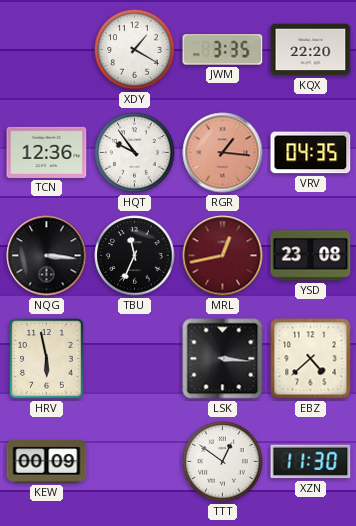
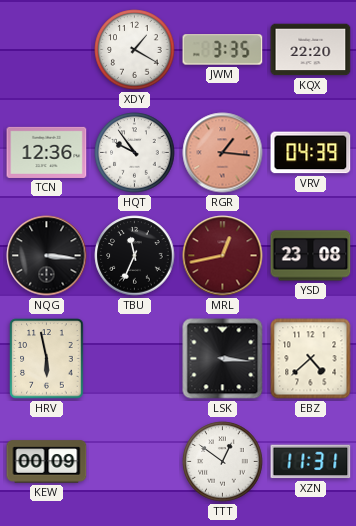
VRV: 04:35 -> 04:39 (311, 153)
XZN: 11:30 -> 11:31 (311, 462)
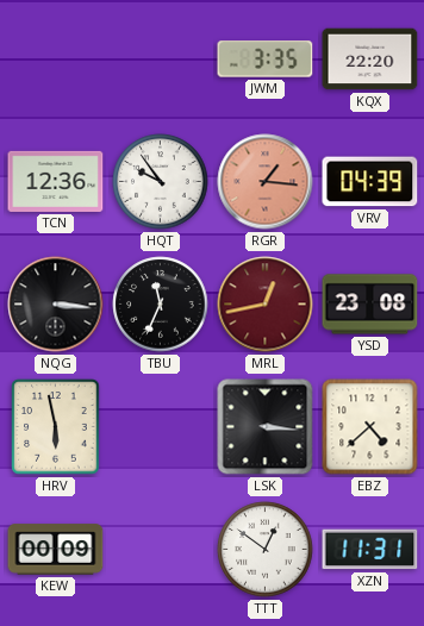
XDY: 1:20 -> none (135, 50)
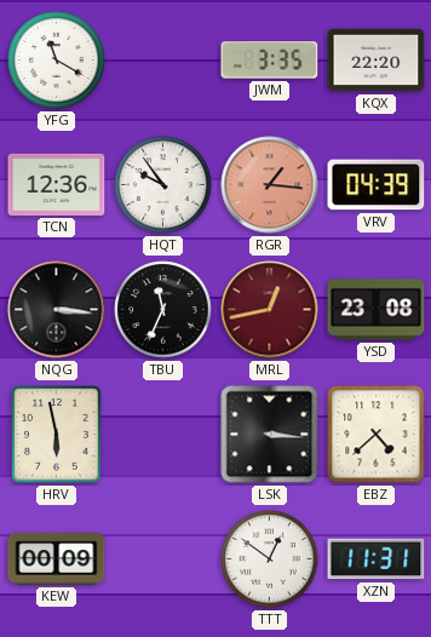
YFG: none -> 11:20 (57, 61)
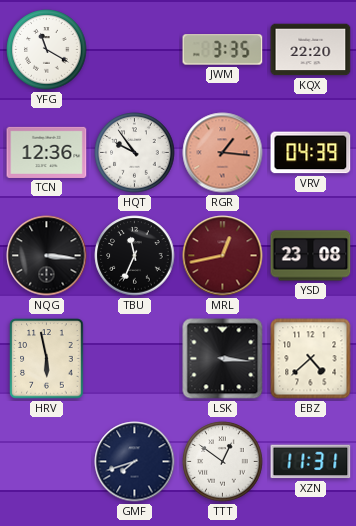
KEW: 00:09 -> none (57, 559)
GMF: none -> 7:42 (135, 462)
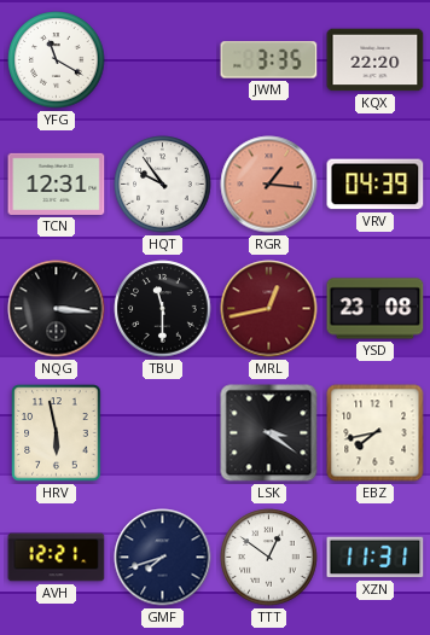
TCN: 12:36 -> 12:31 (57, 183)
TBU: 11:34 -> 11:30 (163, 309)
LSK: 3:16 -> 3:21 (269, 433)
EBZ: 4:38 -> 7:43 (376, 433)
AVH: none -> 12:21 (57, 558)
